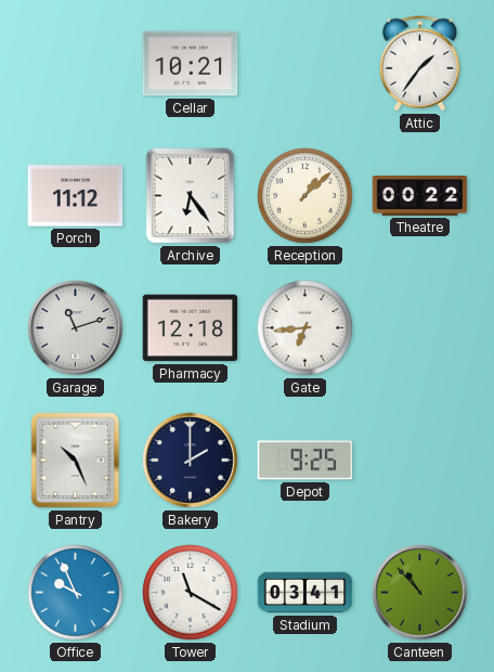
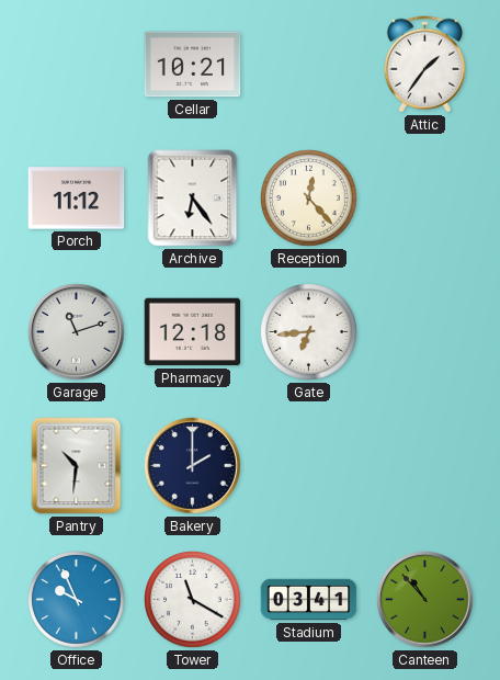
Reception: 1:08 -> 12:23 (309, 199)
Theatre: 00:22 -> none (420, 196)
Pantry: 10:26 -> 10:31 (77, 466)
Depot: 9:25 -> none (305, 461)
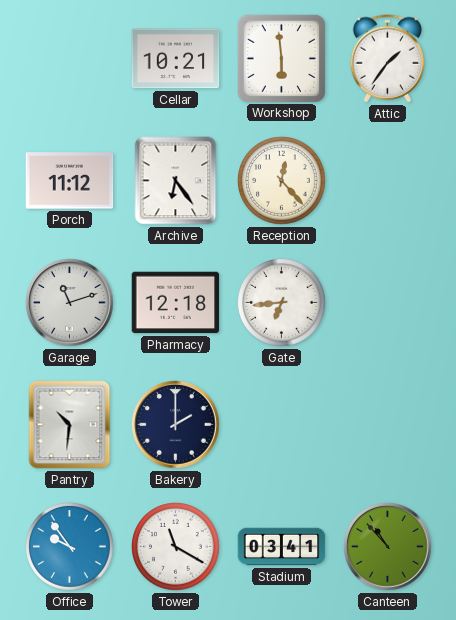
Workshop: none -> 5:59 (281, 58)
Office: 9:56 -> 9:54 (70, 547)
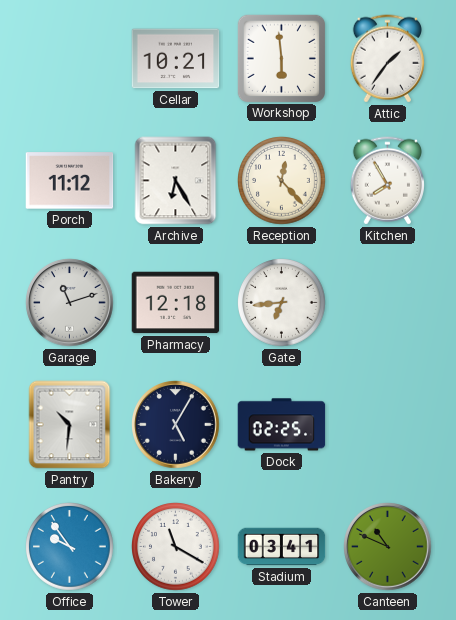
Archive: 6:24 -> 6:25 (176, 181)
Kitchen: none -> 7:55 (387, 181)
Bakery: 2:00 -> 5:05 (176, 425)
Dock: none -> 02:25 (282, 425)
Canteen: 10:53 -> 10:49 (388, 547)
